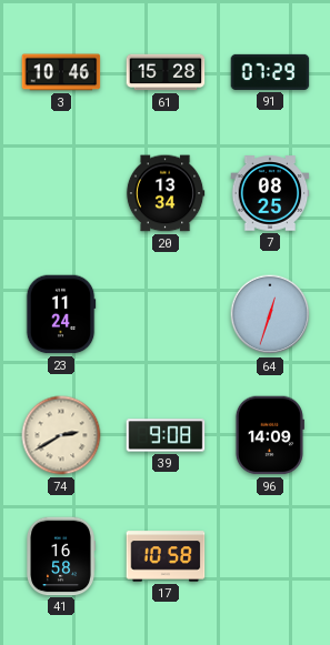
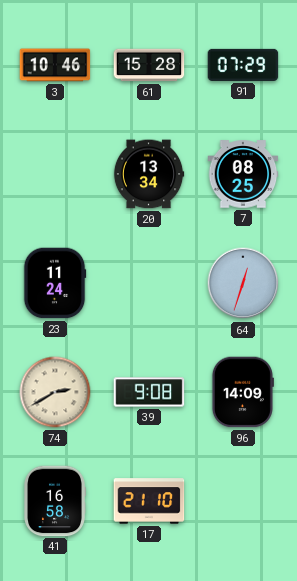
17: 10:58 -> 21:10 (149, 501)
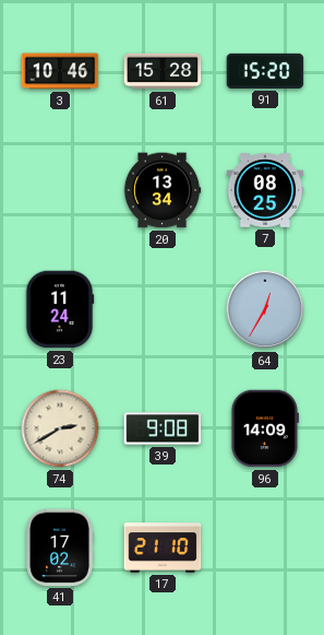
91: 07:29 -> 15:20 (265, 71)
64: 12:33 -> 12:35 (265, 309)
41: 16:58 -> 17:02 (60, 548)
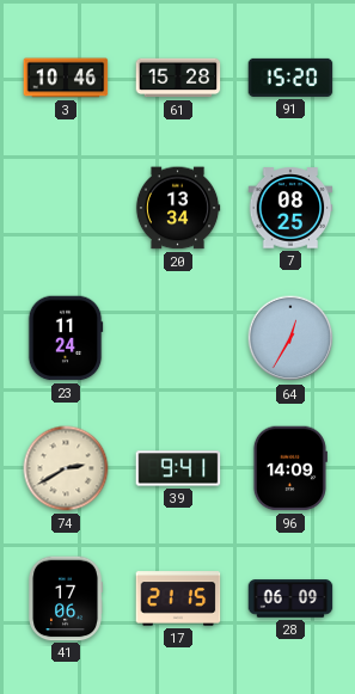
39: 9:08 -> 9:41 (178, 468)
41: 17:02 -> 17:06 (66, 598)
17: 21:10 -> 21:15 (178, 598)
28: none -> 06:09 (290, 598)
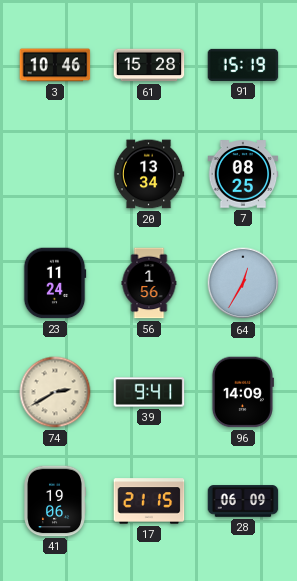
91: 15:20 -> 15:19 (243, 65)
56: none -> 1:56 (149, 283)
41: 17:06 -> 19:06 (55, 501)
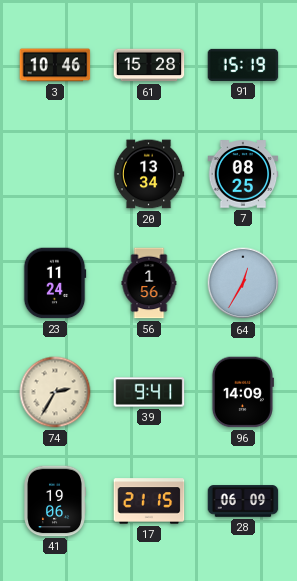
74: 2:40 -> 2:35 (55, 392)
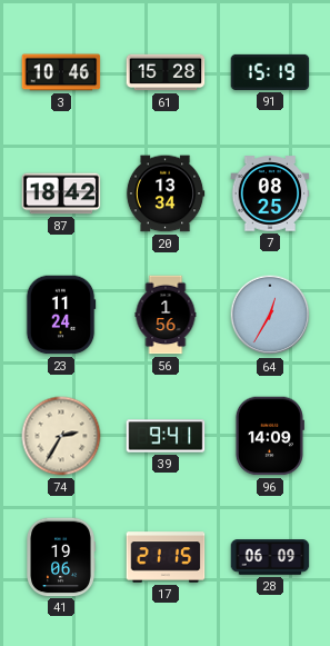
87: none -> 18:42 (61, 193)
